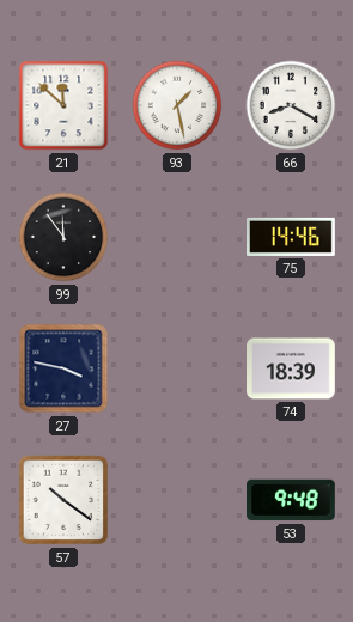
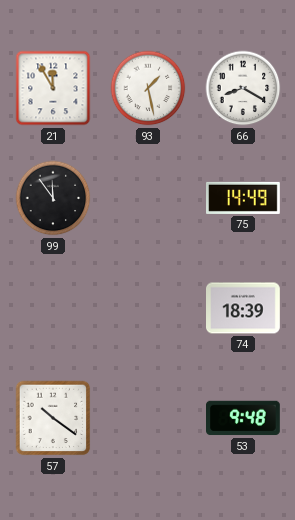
21: 11:52 -> 11:55 (53, 88)
75: 14:46 -> 14:49 (244, 198)
27: 3:47 -> none (63, 368)
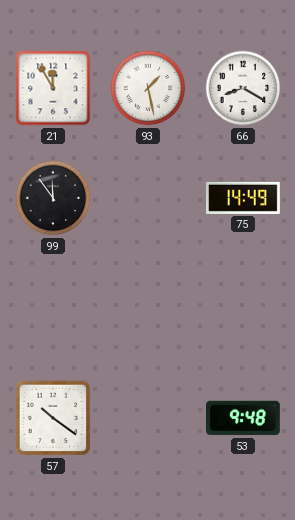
74: 18:39 -> none (244, 308)
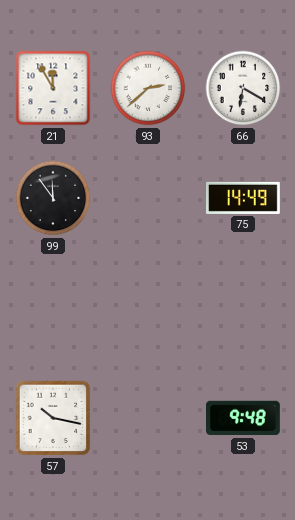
93: 1:28 -> 2:38 (148, 88)
66: 8:20 -> 6:20 (243, 88)
57: 10:21 -> 10:17 (53, 418)
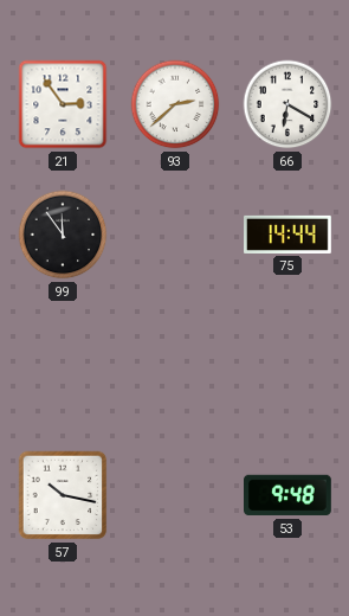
21: 11:55 -> 2:54 (63, 104)
75: 14:49 -> 14:44 (289, 235)
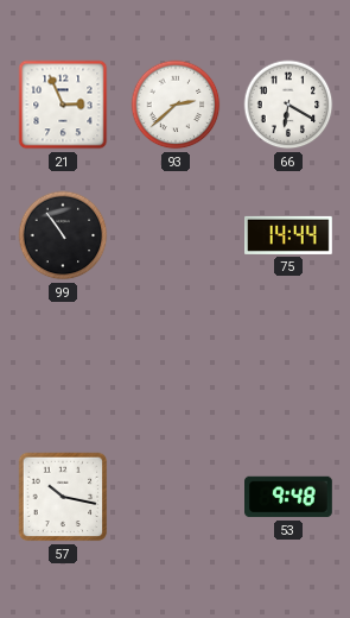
21: 2:54 -> 2:56 (63, 105)
99: 11:54 -> 10:54 (63, 235)
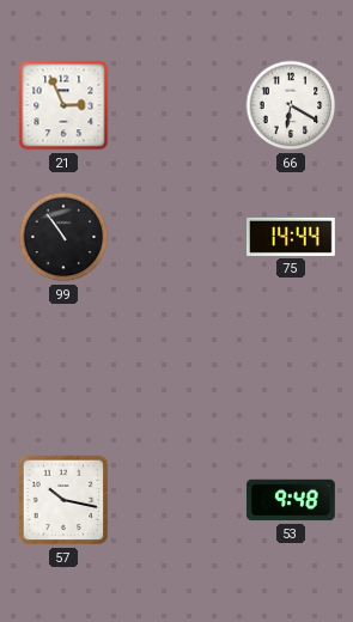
93: 2:38 -> none (176, 105)
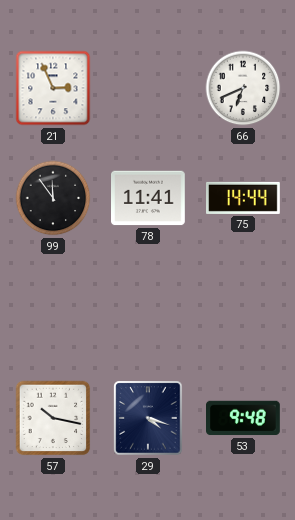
66: 6:20 -> 6:41 (243, 88)
99: 10:54 -> 11:54 (53, 198)
78: none -> 11:41 (149, 198)
29: none -> 4:18 (148, 418)
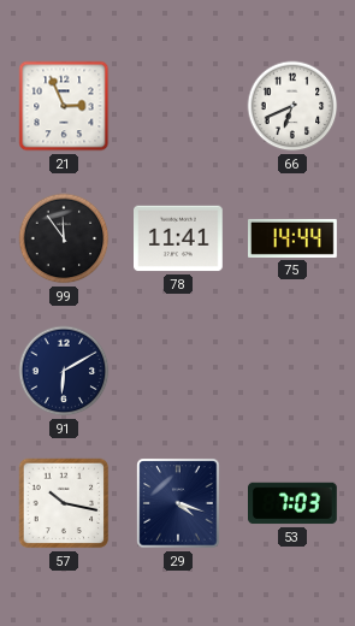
91: none -> 6:10 (64, 371)
53: 9:48 -> 7:03 (294, 503)
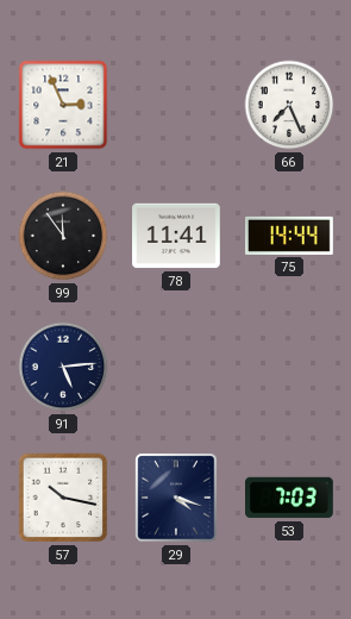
66: 6:41 -> 7:26 (289, 105)
91: 6:10 -> 5:14 (63, 367)
